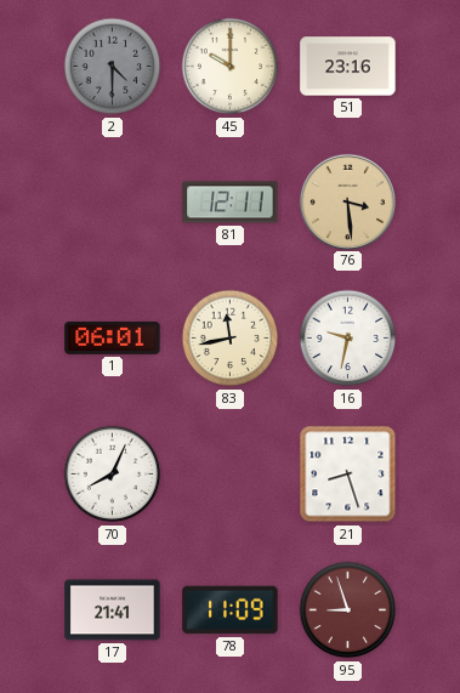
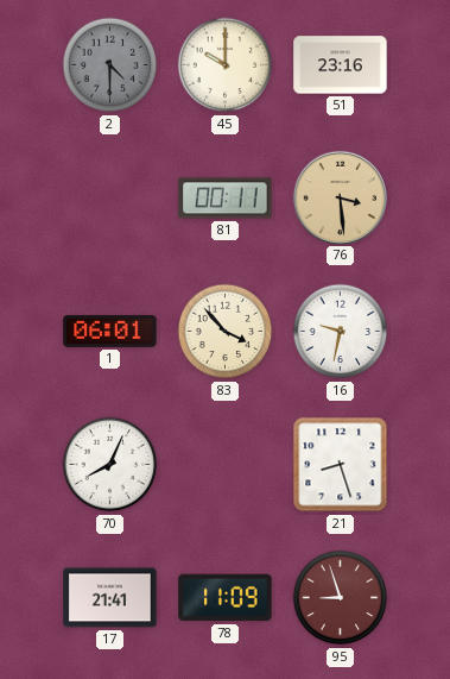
81: 12:11 -> 00:11 (226, 199)
83: 11:43 -> 3:53 (226, 332)
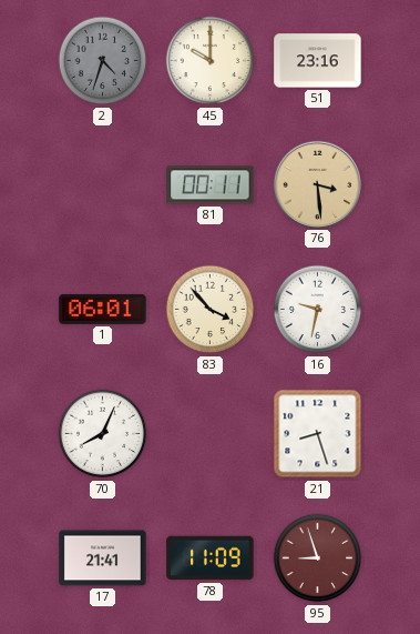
2: 4:30 -> 4:33 (103, 61)
